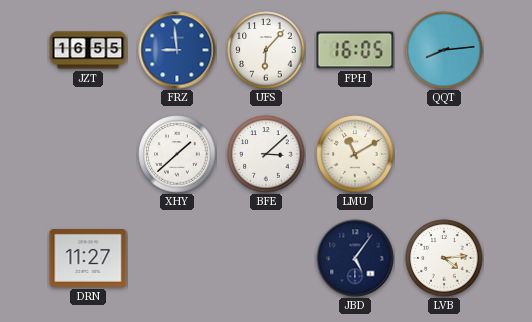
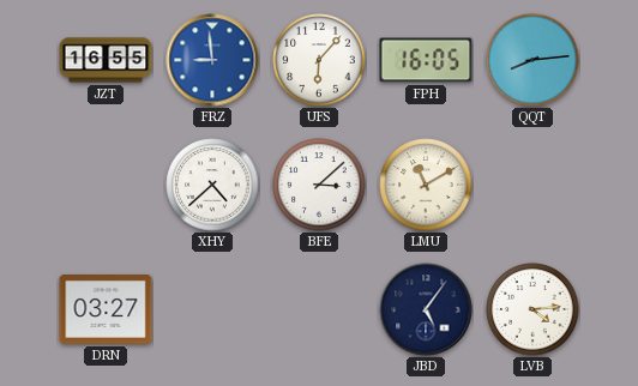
XHY: 1:38 -> 4:38 (212, 185)
DRN: 11:27 -> 03:27 (106, 310)
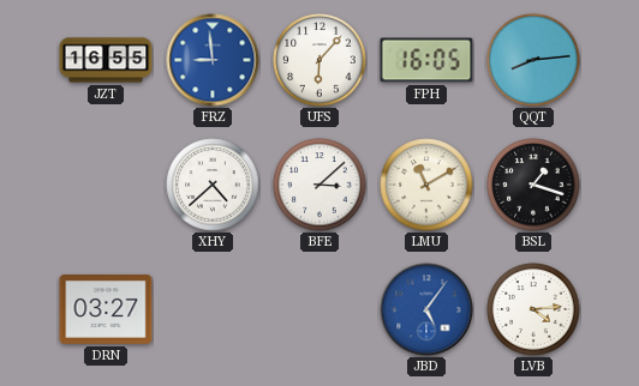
BSL: none -> 1:18 (533, 185)
JBD dial: navy -> blue (426, 309)
